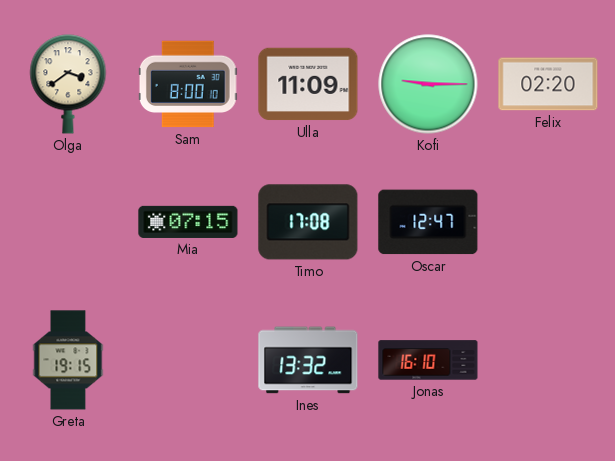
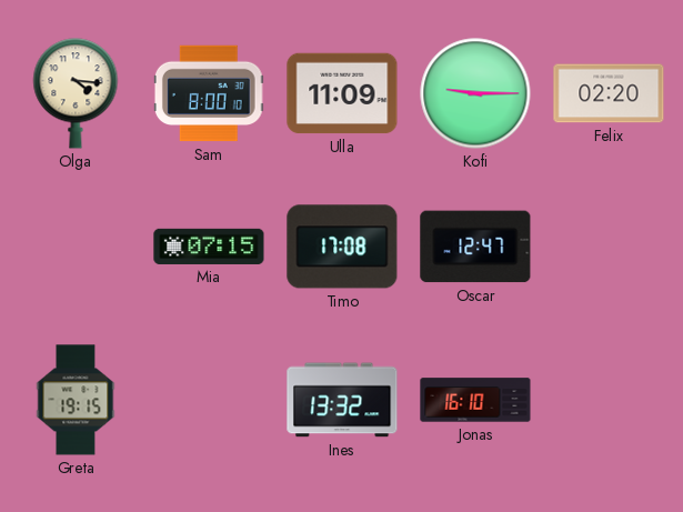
Olga: 3:39 -> 4:16 (76, 93)
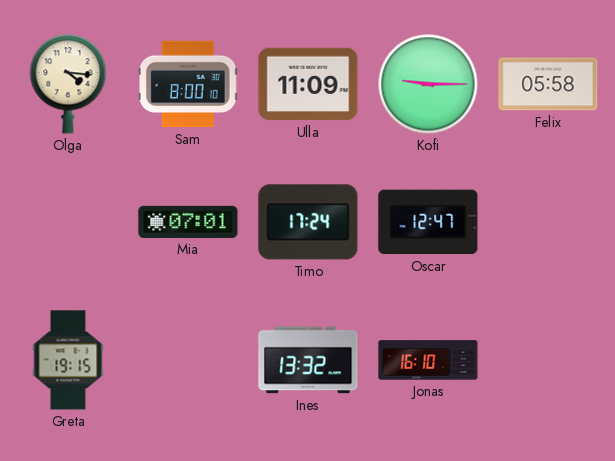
Felix: 02:20 -> 05:58 (548, 84)
Mia: 07:15 -> 07:01 (188, 222)
Timo: 17:08 -> 17:24 (308, 222)
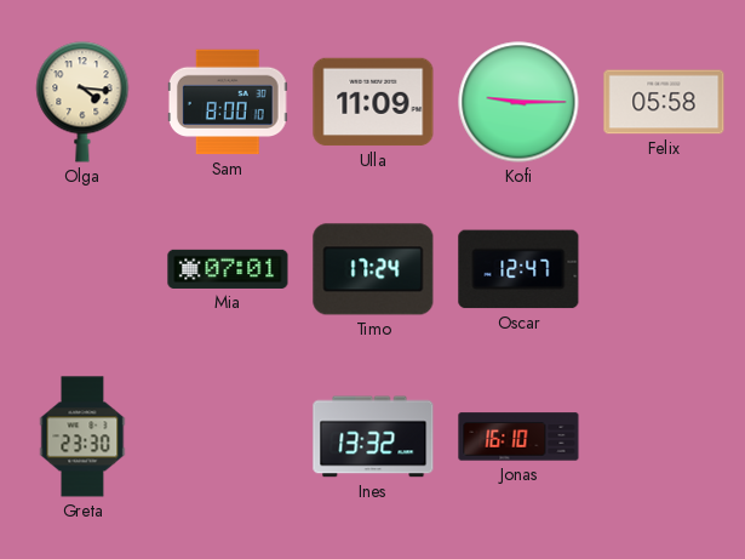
Greta: 19:15 -> 23:30 (82, 437)
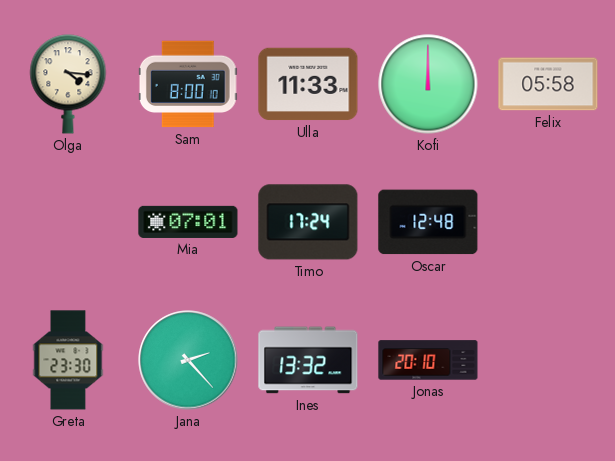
Ulla: 11:09 -> 11:33 (308, 84)
Kofi: 9:15 -> 12:00 (428, 84)
Oscar: 12:47 -> 12:48 (428, 222)
Jana: none -> 2:23 (188, 360)
Jonas: 16:10 -> 20:10 (428, 360)
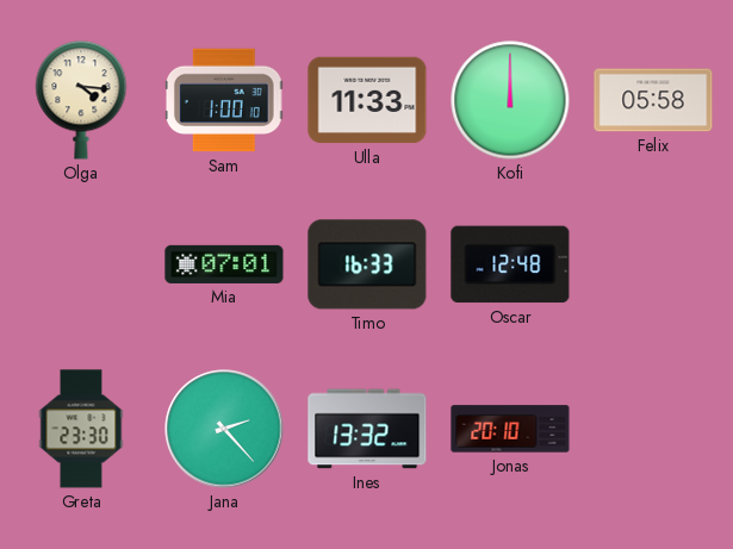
Sam: 8:00 -> 1:00 (224, 100)
Timo: 17:24 -> 16:33 (367, 264)
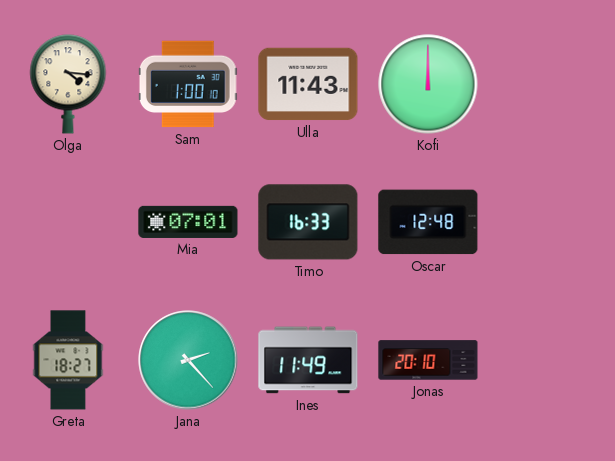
Ulla: 11:33 -> 11:43 (308, 84)
Felix: 05:58 -> none (653, 100)
Greta: 23:30 -> 18:27 (68, 360)
Ines: 13:32 -> 11:49 (308, 360)
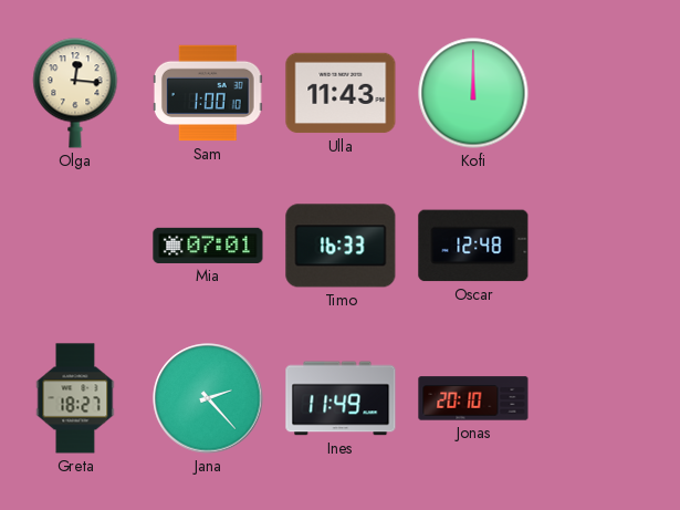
Olga: 4:16 -> 12:16 (75, 93)
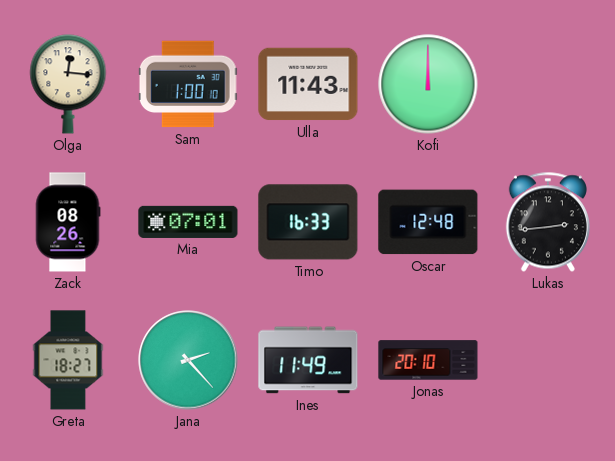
Zack: none -> 08:26 (68, 222)
Lukas: none -> 2:44 (548, 222)
